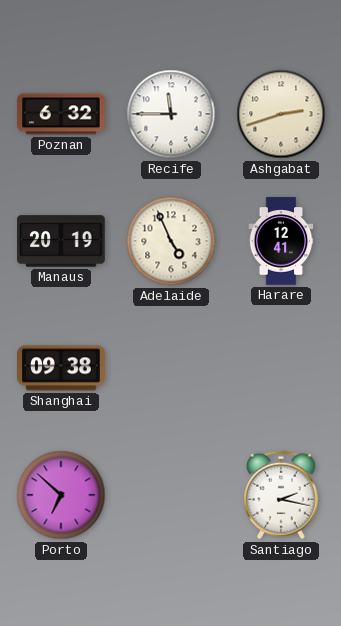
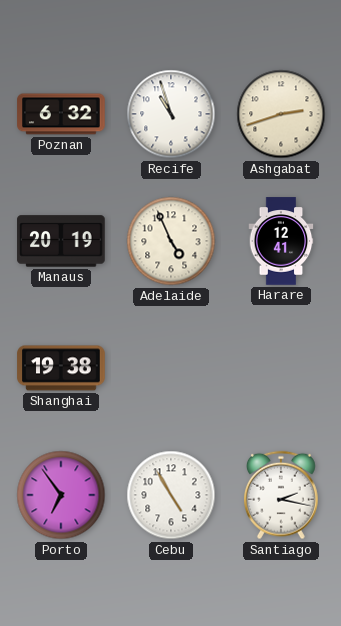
Recife: 11:45 -> 10:57 (171, 114)
Shanghai: 09:38 -> 19:38 (61, 368)
Porto: 6:52 -> 6:54 (61, 495)
Cebu: none -> 4:55 (171, 495)
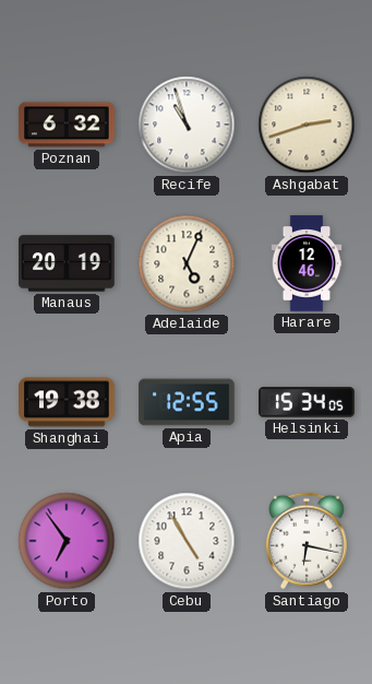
Adelaide: 4:56 -> 5:04 (187, 263)
Harare: 12:41 -> 12:46 (307, 263)
Apia: none -> 12:55 (187, 402)
Helsinki: none -> 15:34 (307, 402)
Santiago: 2:17 -> 6:17 (308, 541)
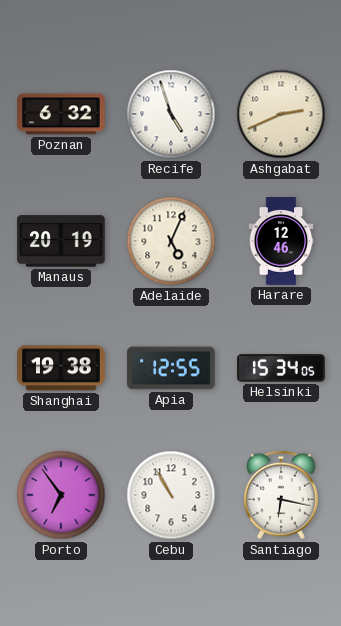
Recife: 10:57 -> 4:57 (171, 114)
Ashgabat: 2:42 -> 2:41 (281, 114)
Cebu: 4:55 -> 10:55 (171, 495)
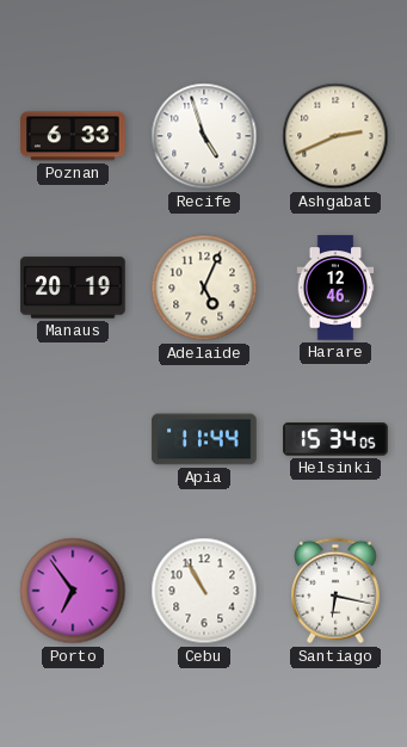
Poznan: 6:32 -> 6:33 (73, 136)
Shanghai: 19:38 -> none (61, 368)
Apia: 12:55 -> 11:44 (204, 439)
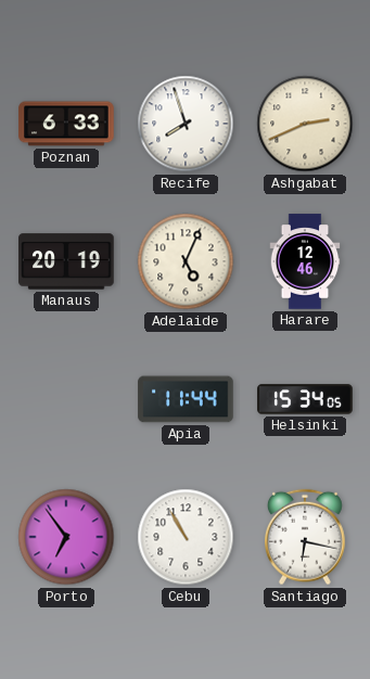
Recife: 4:57 -> 7:57 (186, 124)
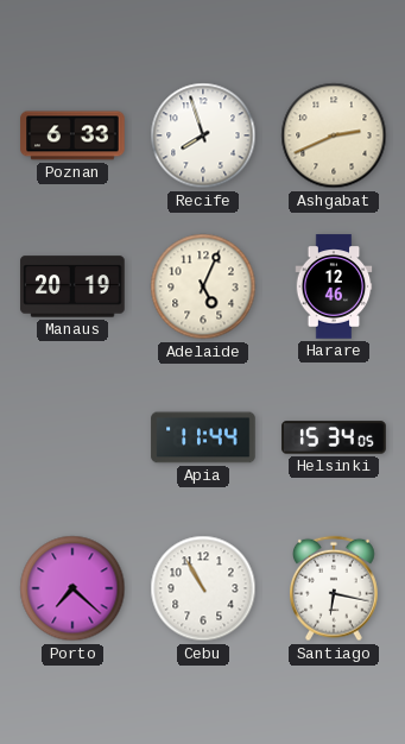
Porto: 6:54 -> 7:22 (72, 588)
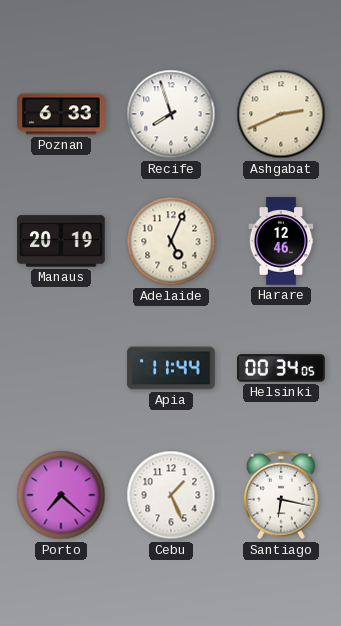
Helsinki: 15:34 -> 00:34 (281, 368)
Cebu: 10:55 -> 1:26 (171, 495)
